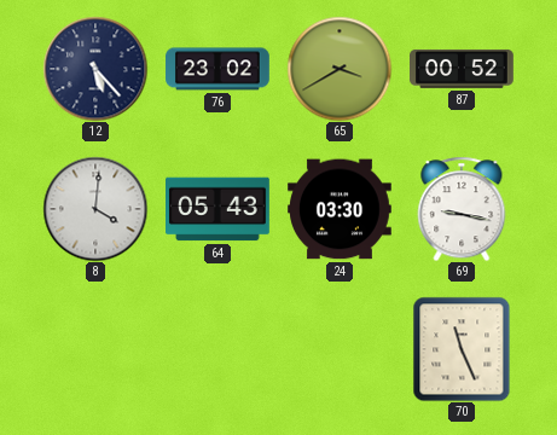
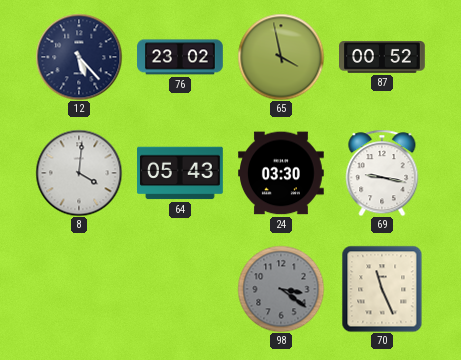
65: 3:40 -> 3:58 (281, 57)
98: none -> 3:21 (281, 289)
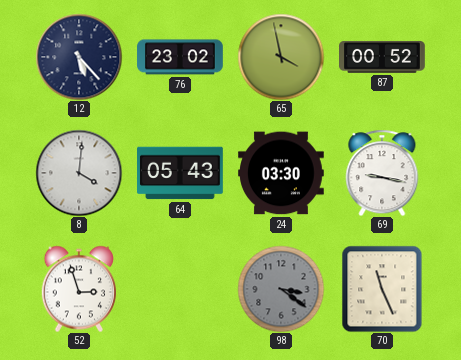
52: none -> 2:57 (78, 289)
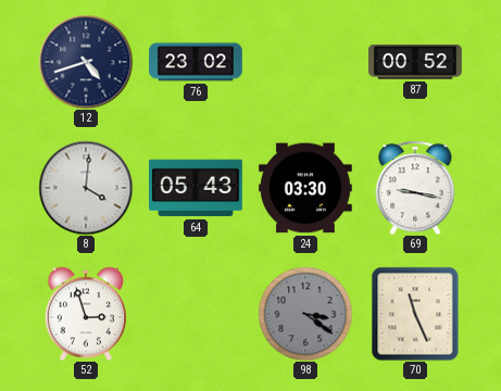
12: 5:23 -> 4:42 (86, 62)
65: 3:58 -> none (281, 57)
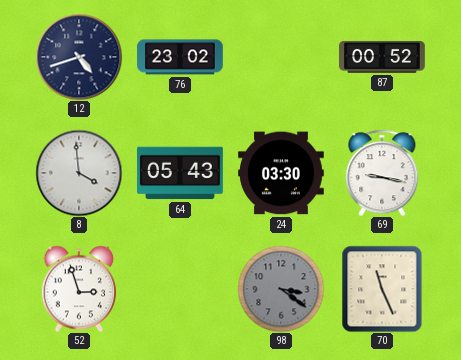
8: 4:01 -> 3:59 (79, 173)
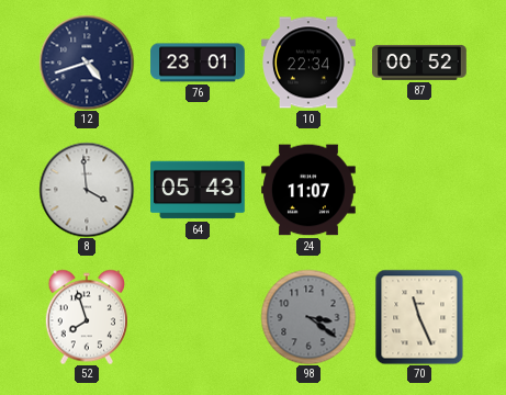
76: 23:02 -> 23:01 (198, 63)
10: none -> 22:34 (310, 63)
24: 03:30 -> 11:07 (310, 190)
69: 9:17 -> none (382, 173)
52: 2:57 -> 7:57 (86, 317)
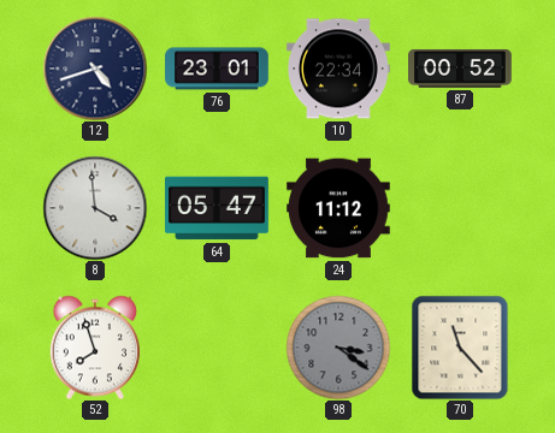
64: 05:43 -> 05:47 (218, 208)
24: 11:07 -> 11:12 (340, 208)
70: 11:26 -> 11:23 (460, 348)
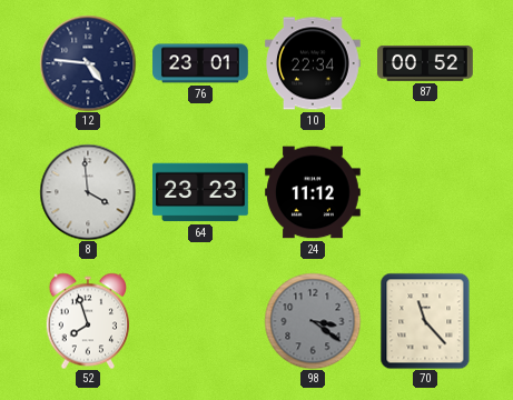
12: 4:42 -> 4:46 (88, 63)
64: 05:47 -> 23:23 (201, 192)
